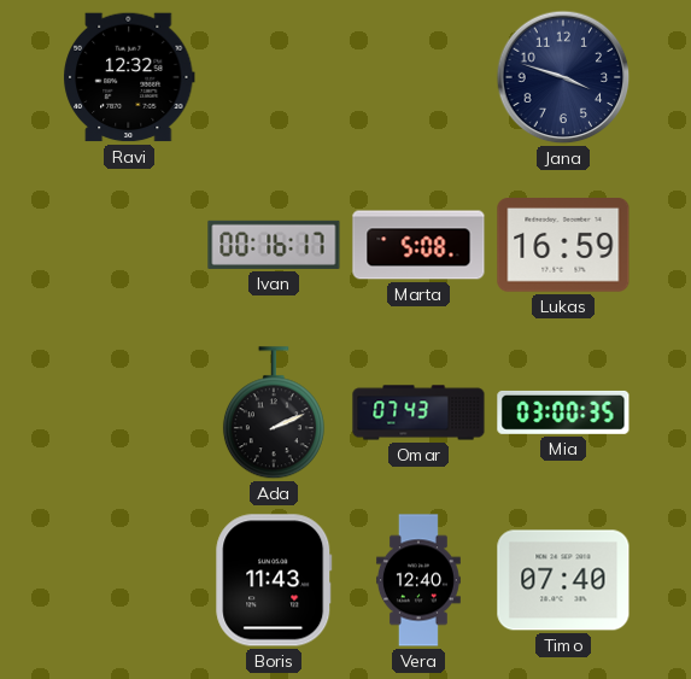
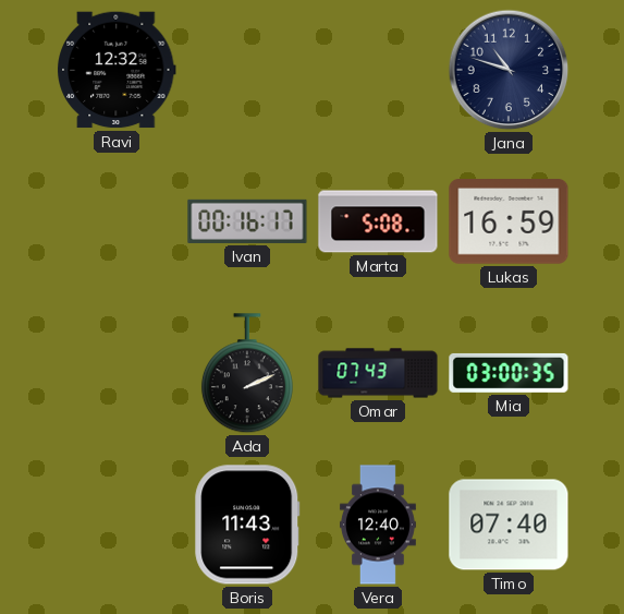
Jana: 3:48 -> 10:48 (509, 70)
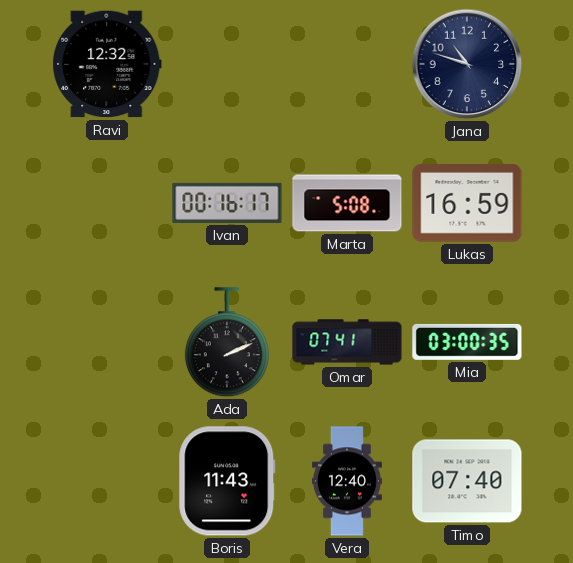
Omar: 07:43 -> 07:41 (347, 342)
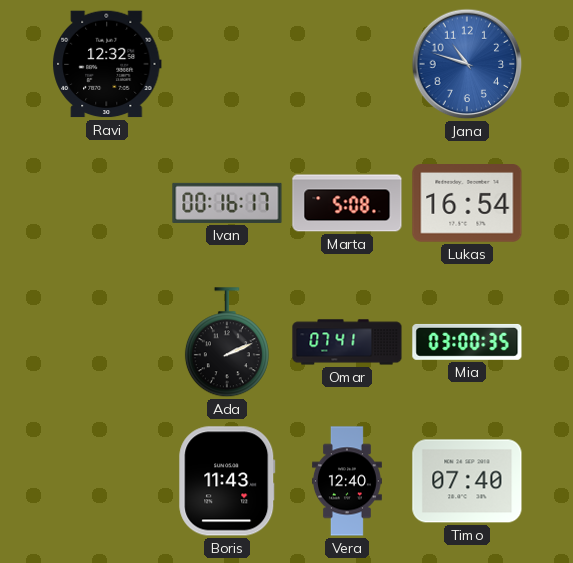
Jana dial: navy -> blue (467, 64)
Lukas: 16:59 -> 16:54 (467, 204)
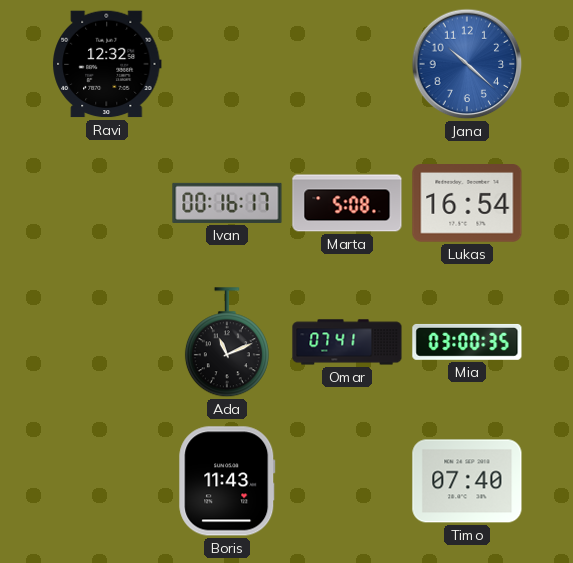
Jana: 10:48 -> 10:22 (467, 64)
Ada: 2:11 -> 11:11 (227, 343)
Vera: 12:40 -> none (347, 481)
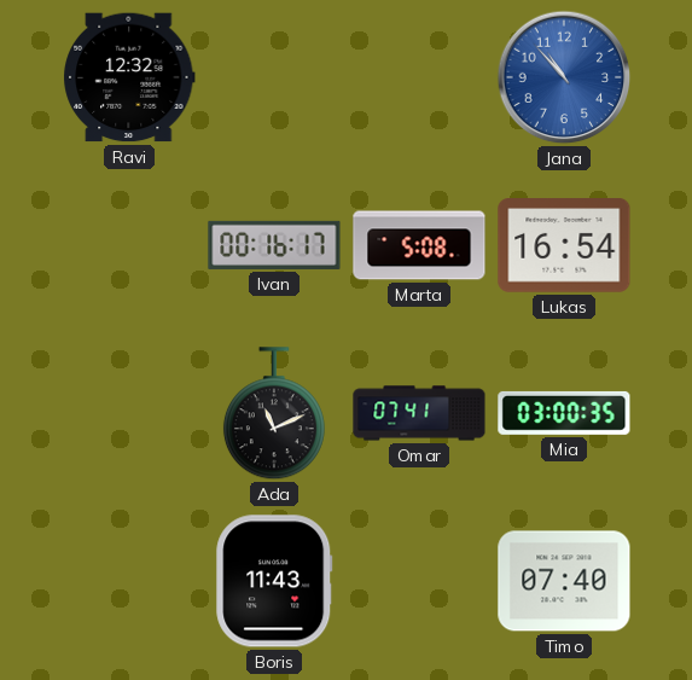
Jana: 10:22 -> 10:53 (564, 77)
